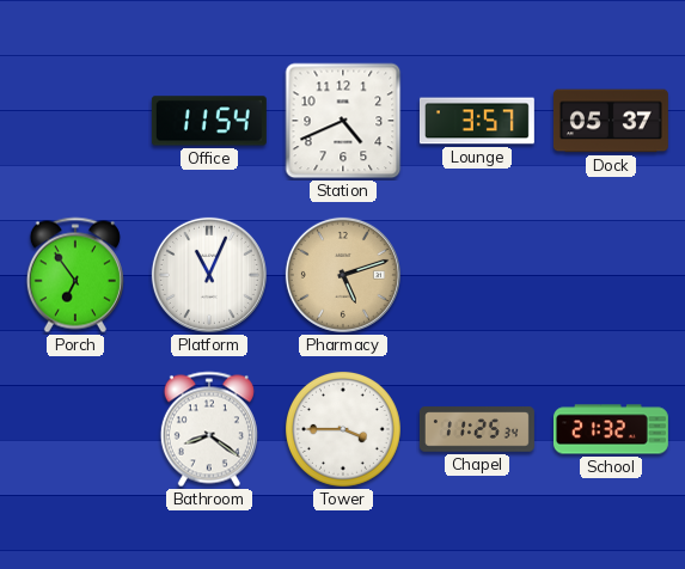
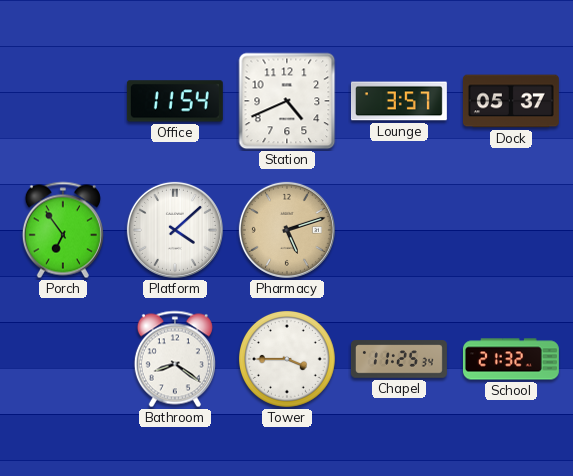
Platform: 11:04 -> 4:08 (175, 230)
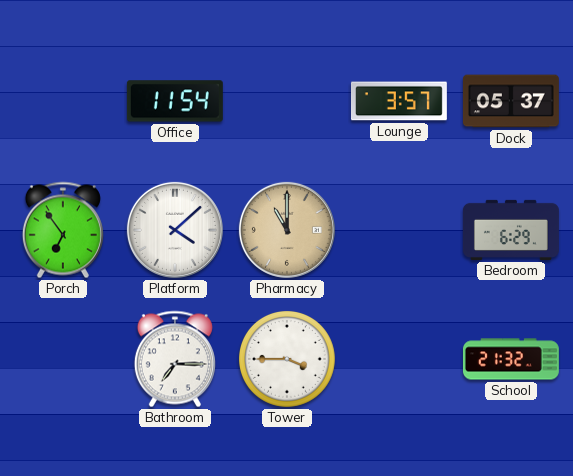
Station: 4:41 -> none (287, 101)
Pharmacy: 5:12 -> 11:00 (287, 230)
Bedroom: none -> 6:29 (511, 230)
Bathroom: 8:21 -> 7:15 (175, 359)
Chapel: 11:25 -> none (399, 359)
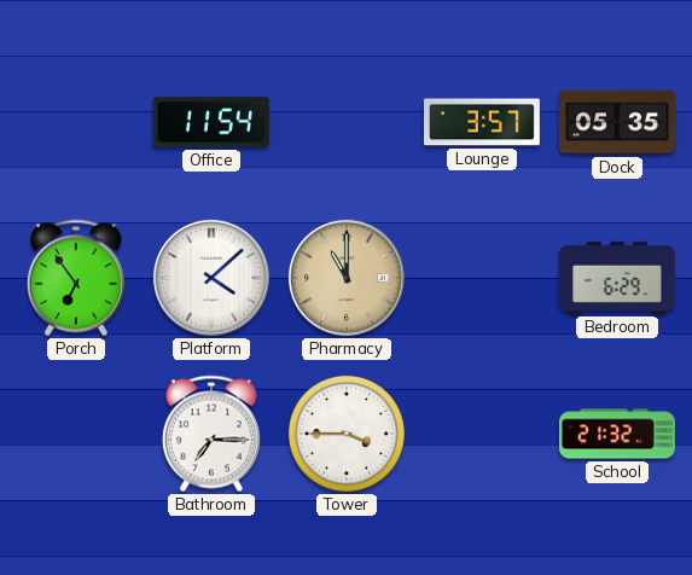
Dock: 05:37 -> 05:35 (617, 122)
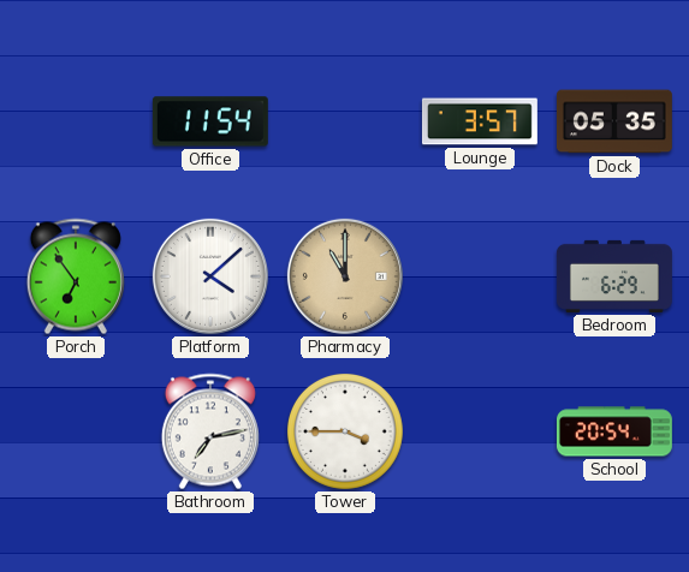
Bathroom: 7:15 -> 7:13 (210, 431)
School: 21:32 -> 20:54 (614, 431)
